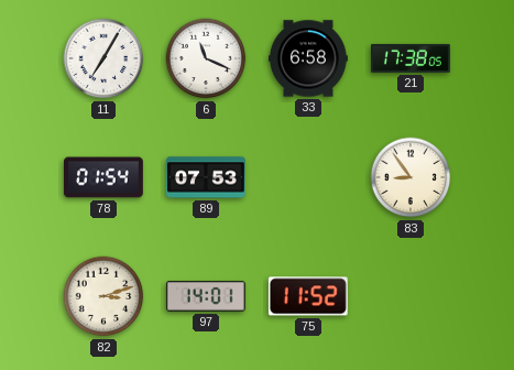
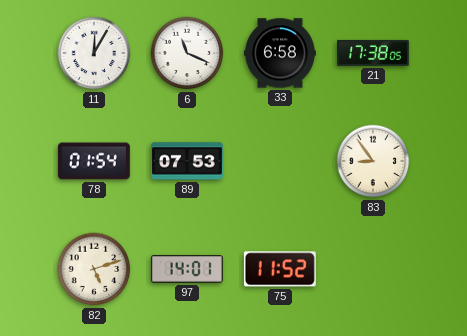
11: 7:05 -> 12:05 (94, 53)
82: 3:12 -> 5:12 (94, 269)
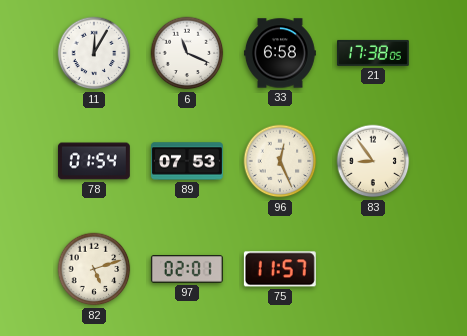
96: none -> 12:26 (280, 161)
97: 14:01 -> 02:01 (187, 270)
75: 11:52 -> 11:57 (280, 269)
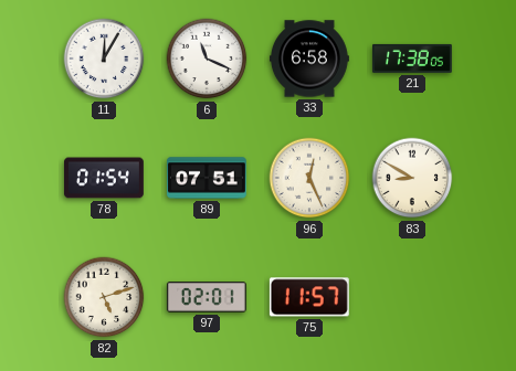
89: 07:53 -> 07:51 (208, 178)
83: 8:54 -> 8:50 (412, 178)
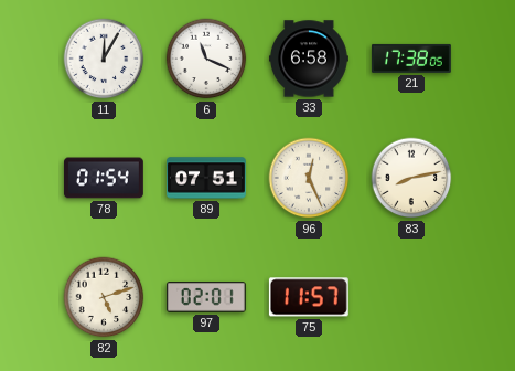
83: 8:50 -> 8:13 (411, 178)
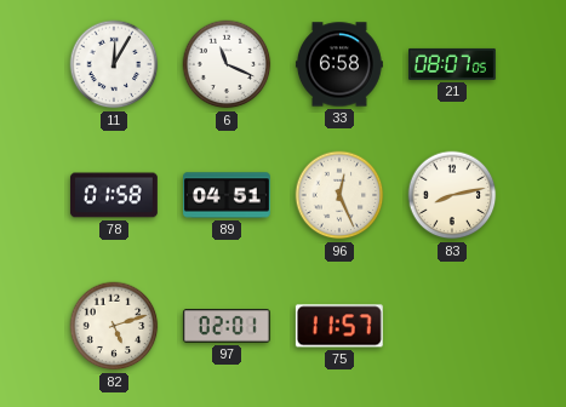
21: 17:38 -> 08:07 (452, 64)
78: 01:54 -> 01:58 (114, 195)
89: 07:51 -> 04:51 (228, 195)
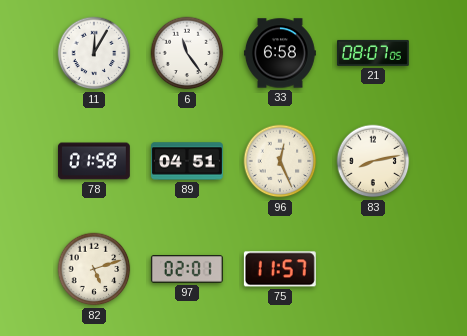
6: 11:19 -> 11:24 (187, 53)
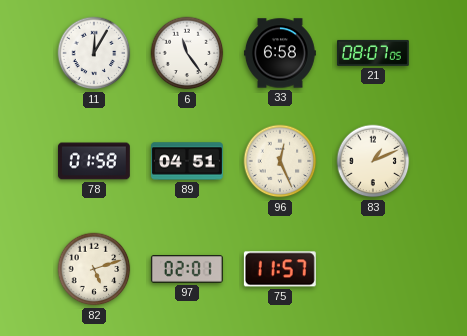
83: 8:13 -> 1:11 (373, 161)
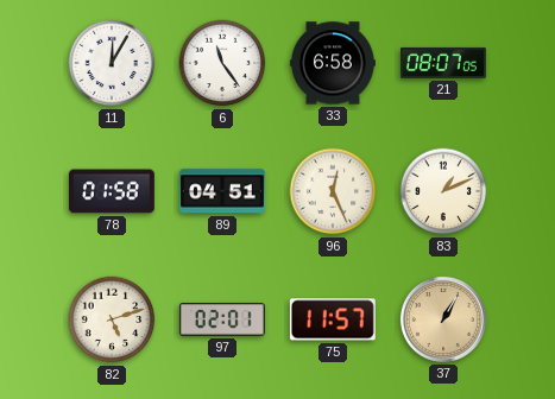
37: none -> 1:05 (443, 319)
